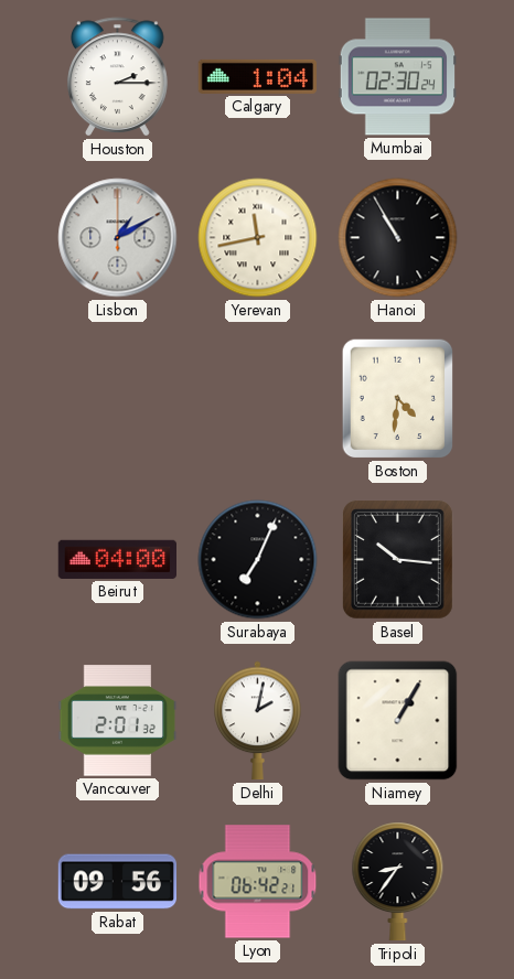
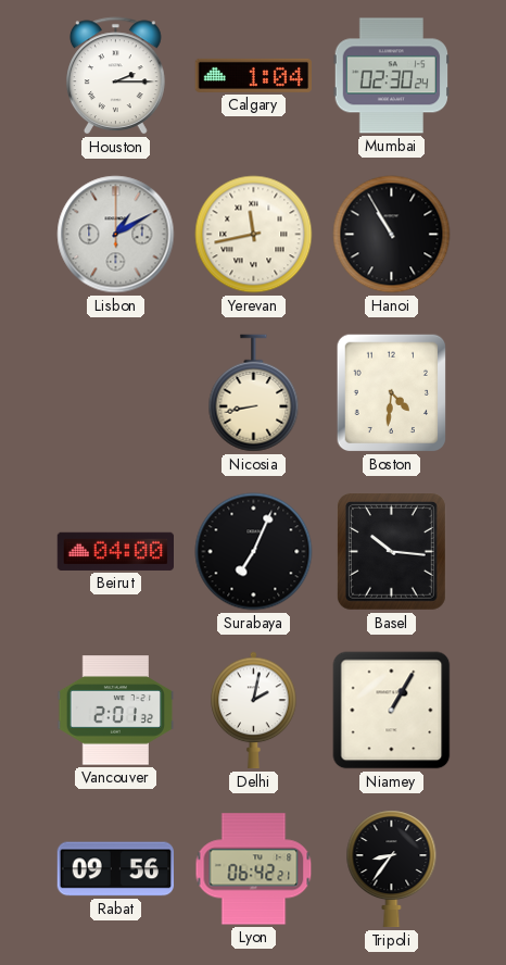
Nicosia: none -> 8:43 (254, 393)
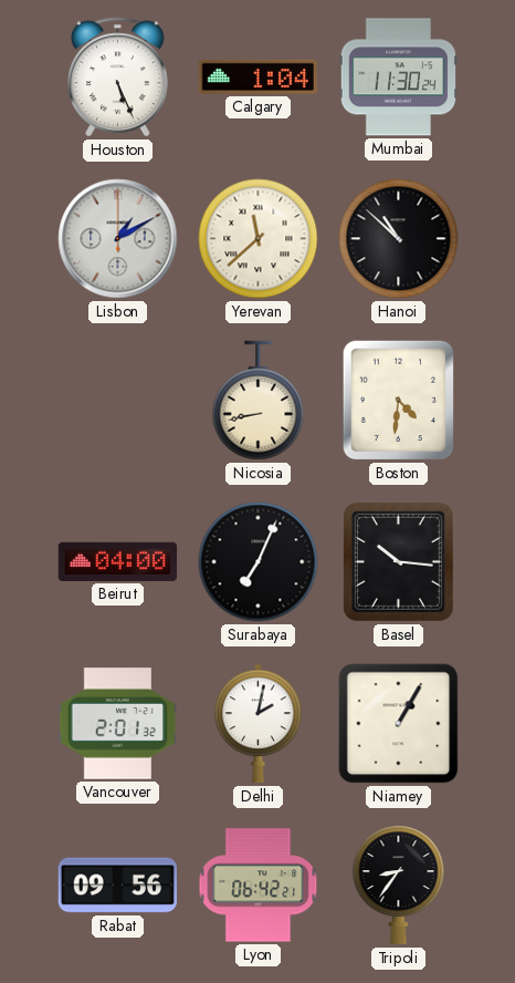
Houston: 2:15 -> 5:26 (118, 77)
Mumbai: 02:30 -> 11:30 (398, 77)
Yerevan: 11:43 -> 11:38 (259, 239)
Hanoi: 10:55 -> 10:52 (399, 239)
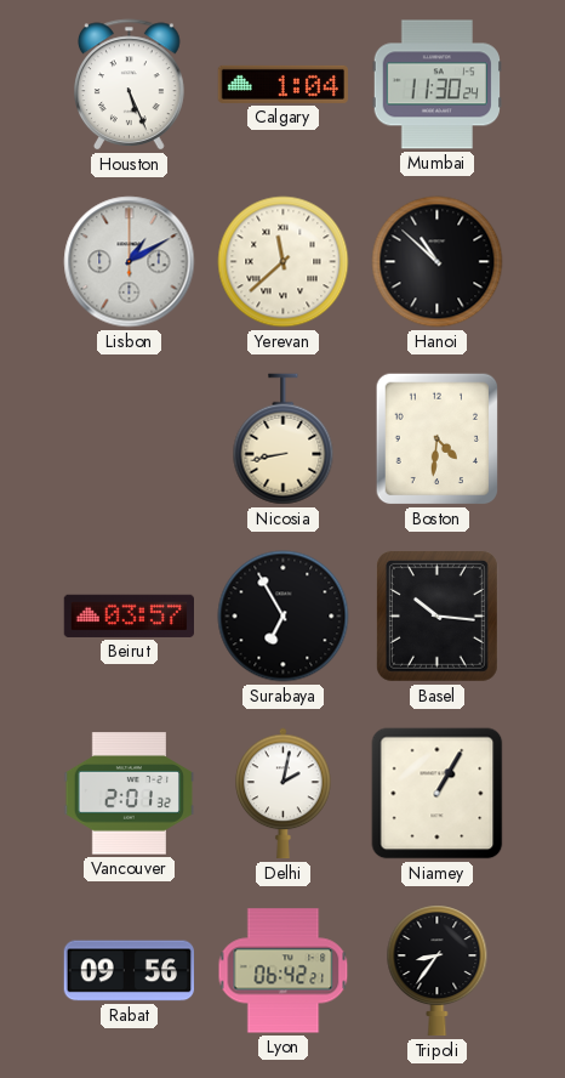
Beirut: 04:00 -> 03:57 (130, 615)
Surabaya: 7:04 -> 6:55 (284, 617)
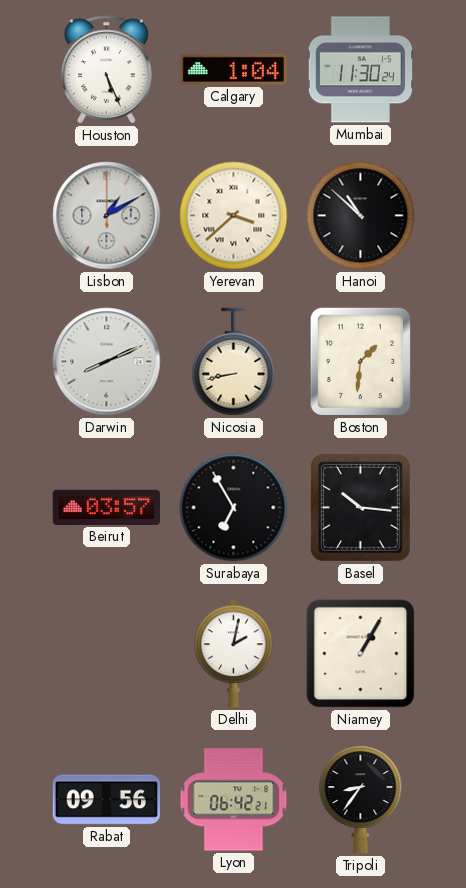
Yerevan: 11:38 -> 3:38 (234, 216)
Darwin: none -> 8:11 (107, 362)
Boston: 4:31 -> 1:31 (361, 362)
Vancouver: 2:01 -> none (130, 794)
